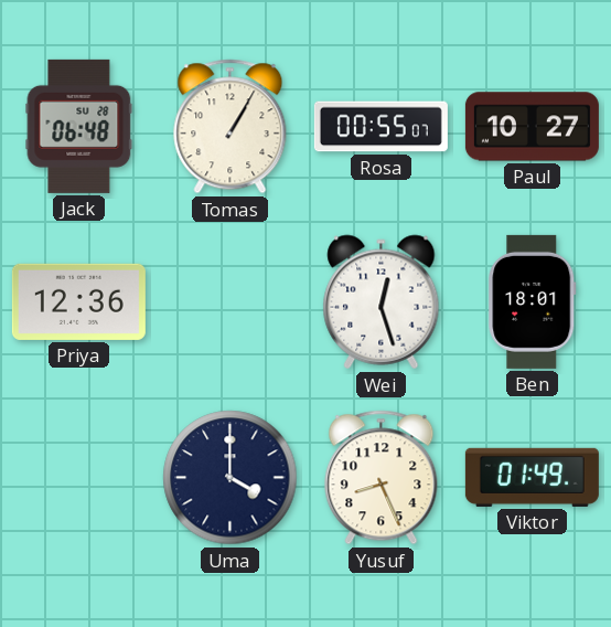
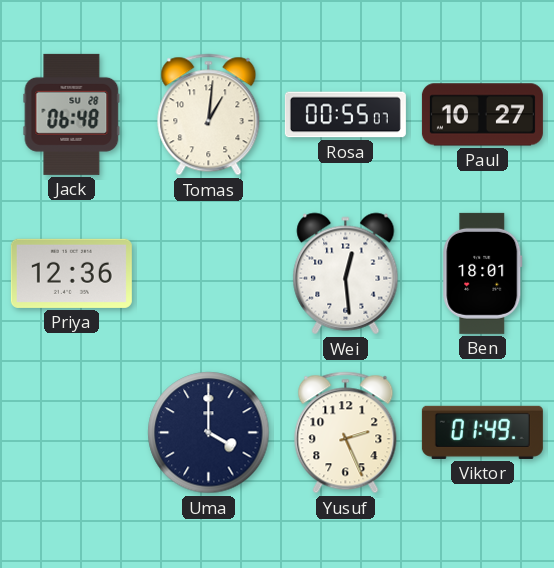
Tomas: 1:05 -> 1:01 (209, 115)
Wei: 12:27 -> 12:29 (346, 274)
Yusuf: 8:26 -> 2:26 (346, 433)
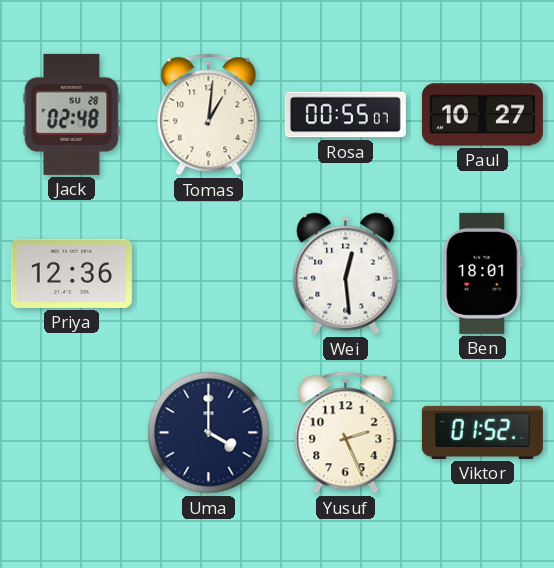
Jack: 06:48 -> 02:48 (72, 114)
Viktor: 01:49 -> 01:52 (482, 432)
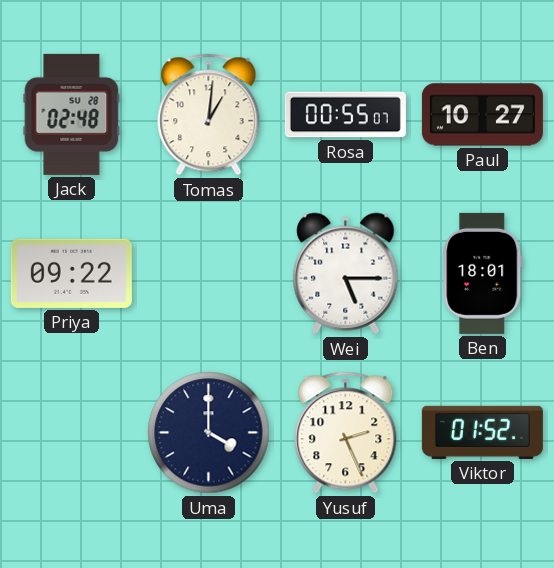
Priya: 12:36 -> 09:22 (71, 273)
Wei: 12:29 -> 5:15 (346, 274)
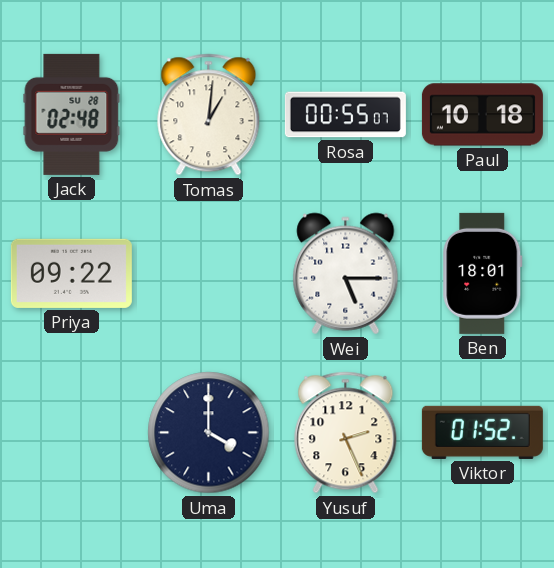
Paul: 10:27 -> 10:18 (482, 115)
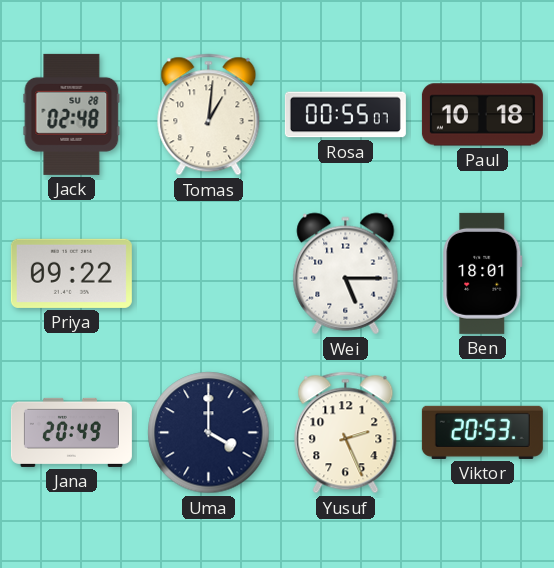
Jana: none -> 20:49 (71, 432)
Viktor: 01:52 -> 20:53 (482, 432)
